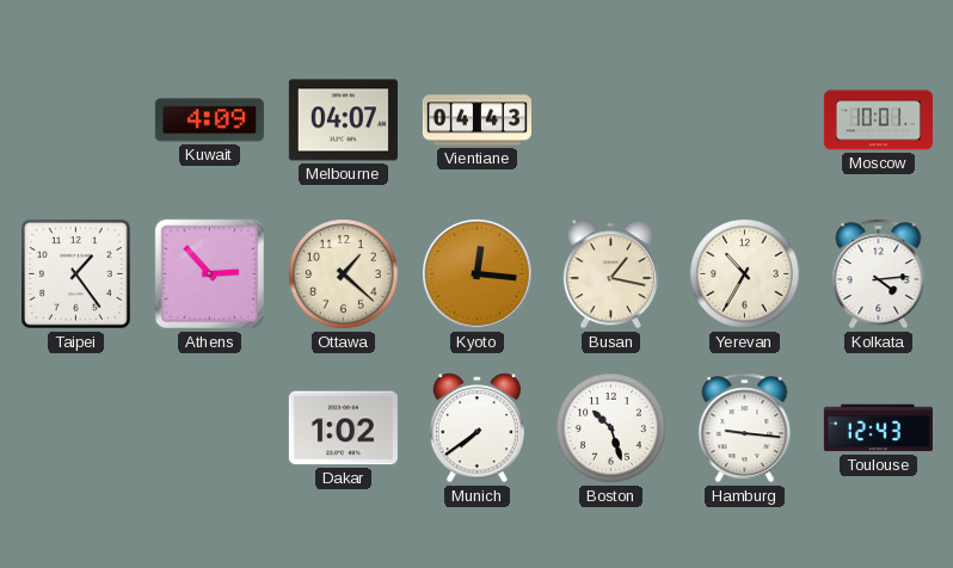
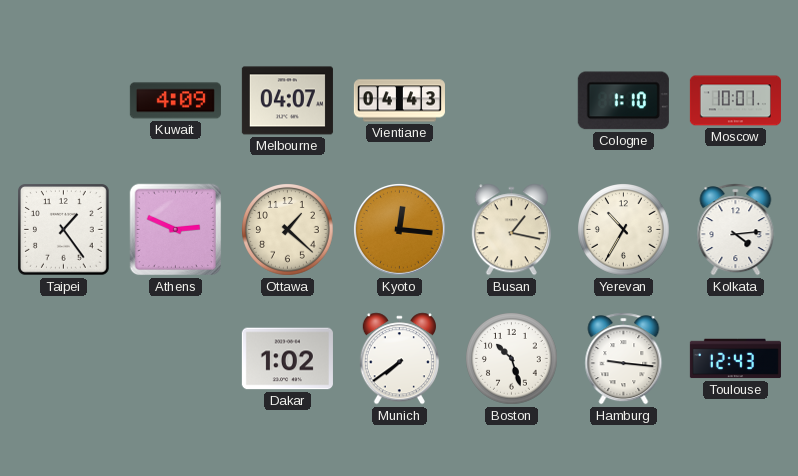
Cologne: none -> 1:10 (623, 101)
Athens: 2:53 -> 2:49 (176, 230)
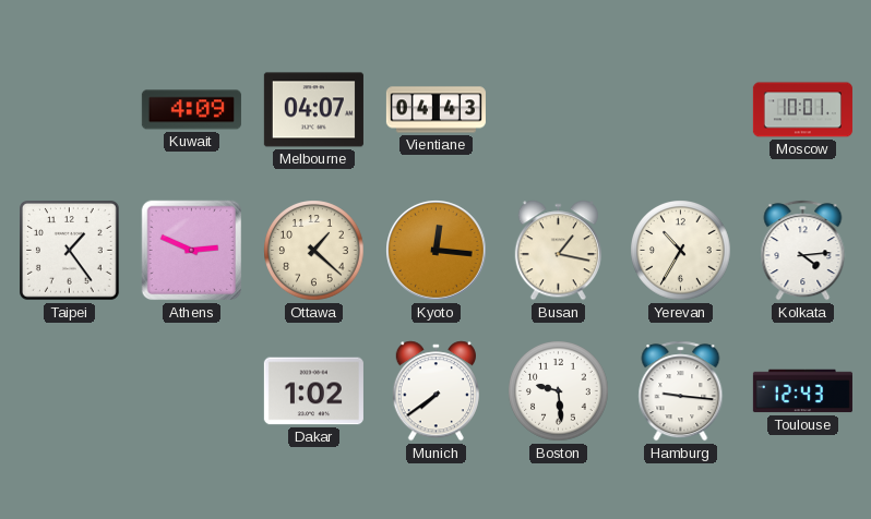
Cologne: 1:10 -> none (623, 101)
Boston: 10:27 -> 9:29 (559, 391)
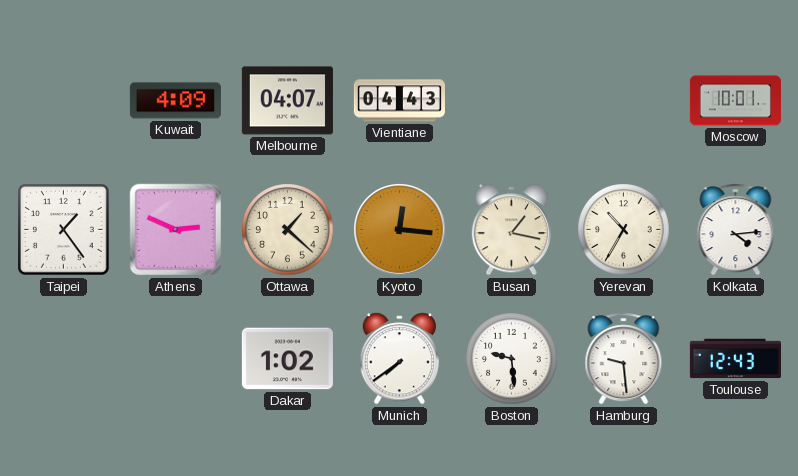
Hamburg: 9:16 -> 9:29 (624, 359)
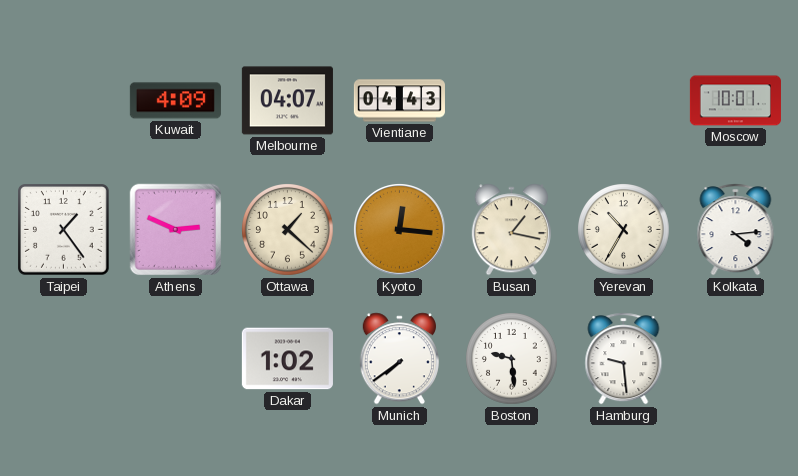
Toulouse: 12:43 -> none (735, 359)
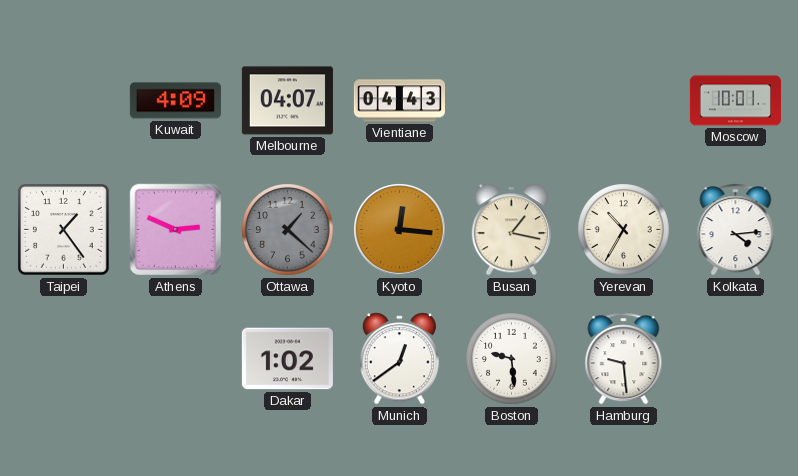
Ottawa dial: cream -> grey (288, 230)
Munich: 7:39 -> 12:39 (399, 359)
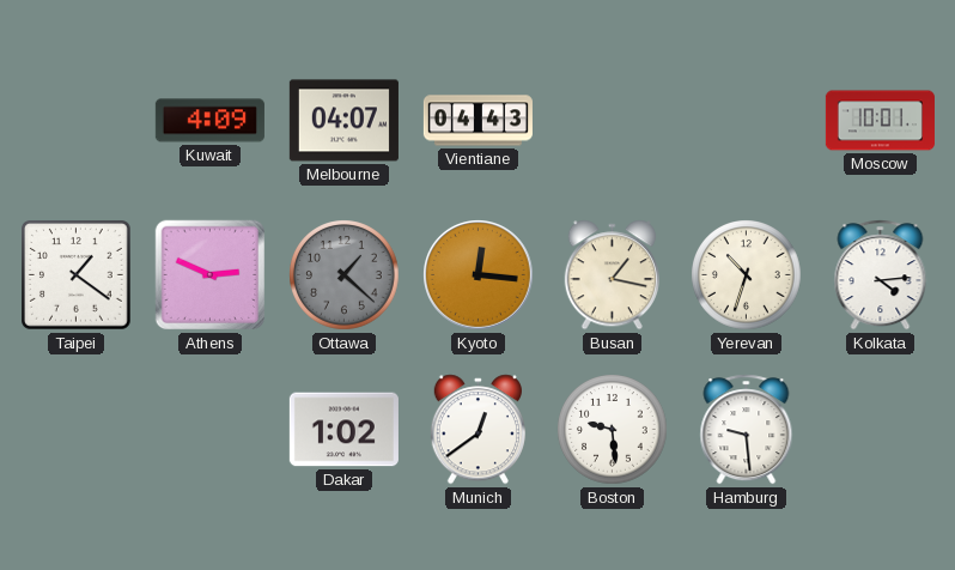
Taipei: 1:24 -> 1:21 (77, 275)
Yerevan: 10:35 -> 10:33 (747, 275)
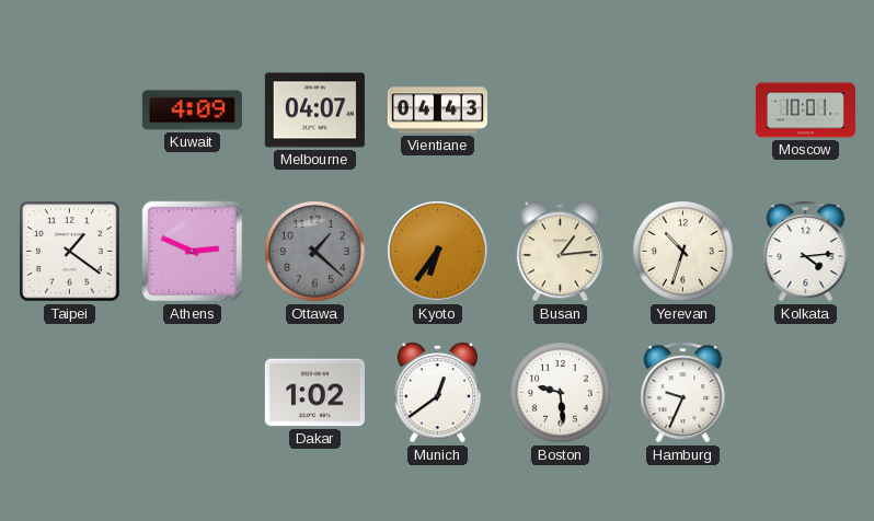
Kyoto: 12:16 -> 6:36 (438, 252)
Busan: 1:17 -> 1:14 (560, 252)
Hamburg: 9:29 -> 9:34 (683, 393)
